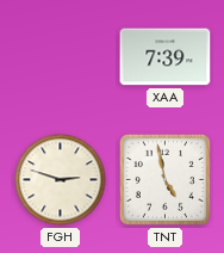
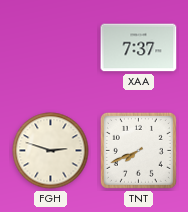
XAA: 7:39 -> 7:37 (139, 48)
TNT: 4:58 -> 7:41 (138, 150)
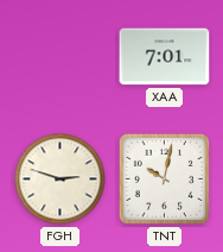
XAA: 7:37 -> 7:01 (165, 57)
TNT: 7:41 -> 10:02 (164, 178)
